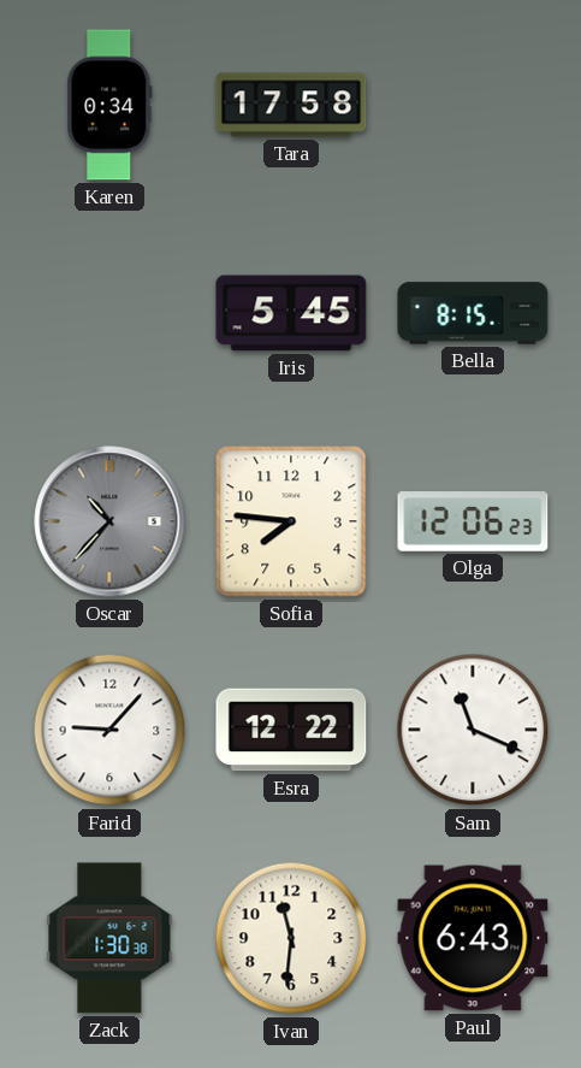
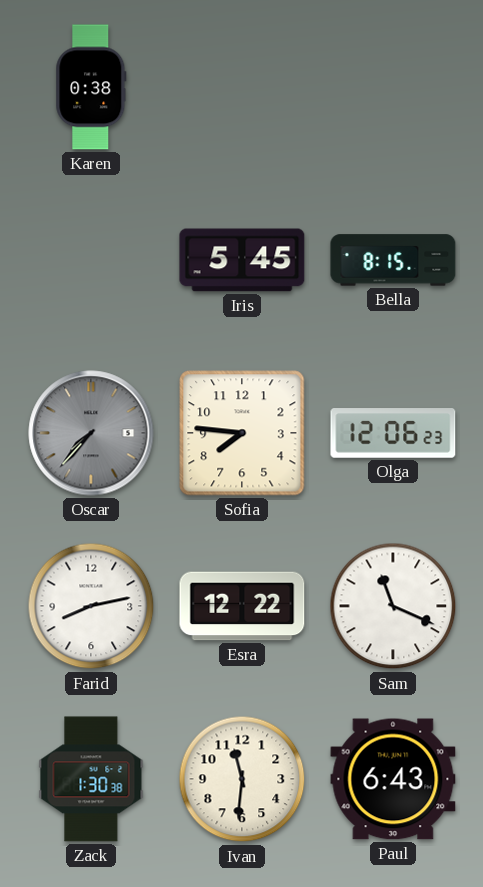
Karen: 0:34 -> 0:38 (91, 87)
Tara: 17:58 -> none (291, 105)
Oscar: 10:37 -> 7:37 (91, 433)
Farid: 9:07 -> 8:13 (91, 606)
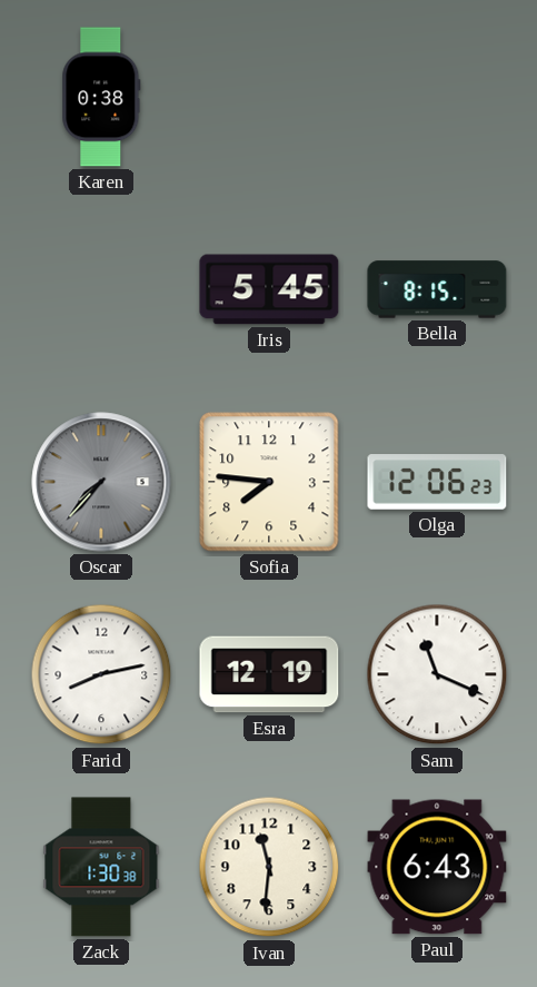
Esra: 12:22 -> 12:19 (269, 674)
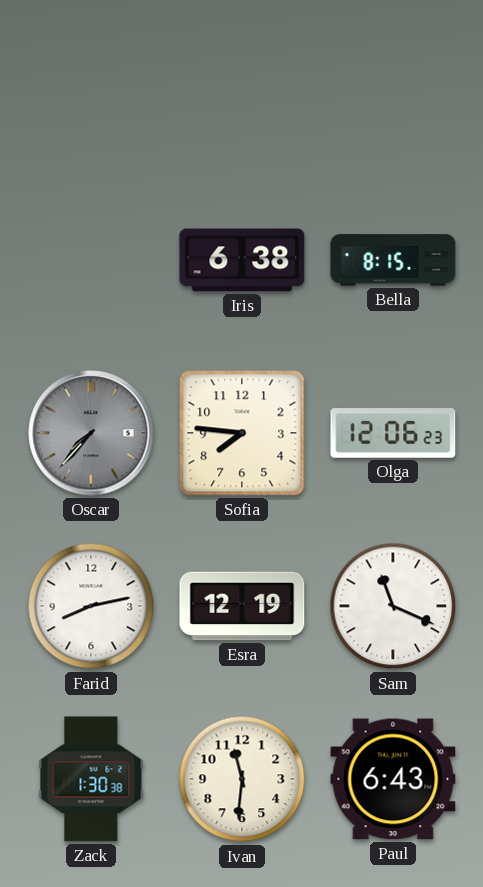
Karen: 0:38 -> none (101, 97)
Iris: 5:45 -> 6:38 (242, 260)
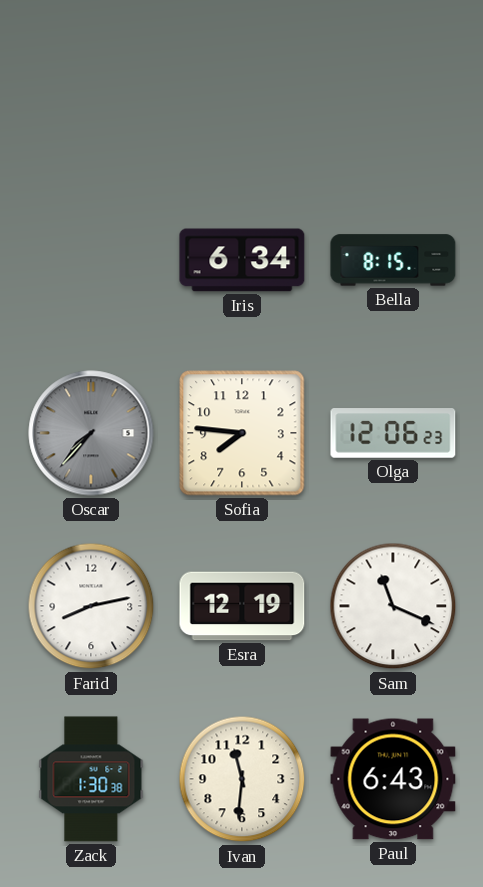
Iris: 6:38 -> 6:34 (242, 260)
